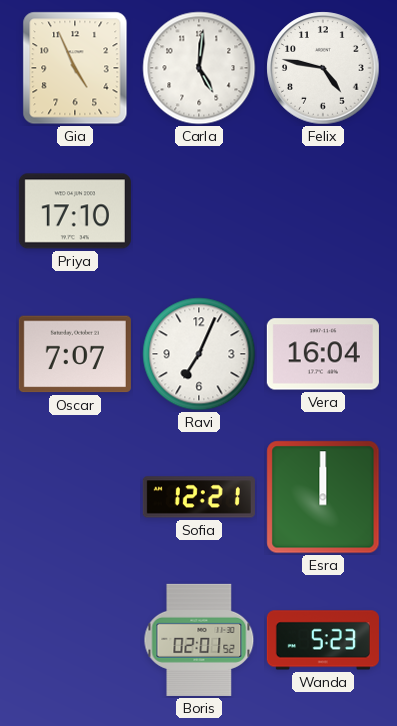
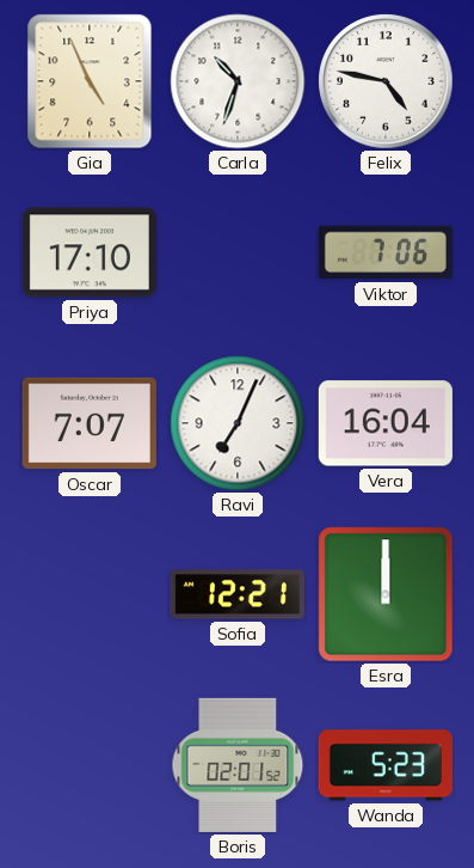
Carla: 5:01 -> 10:33 (238, 81)
Viktor: none -> 7:06 (386, 252)
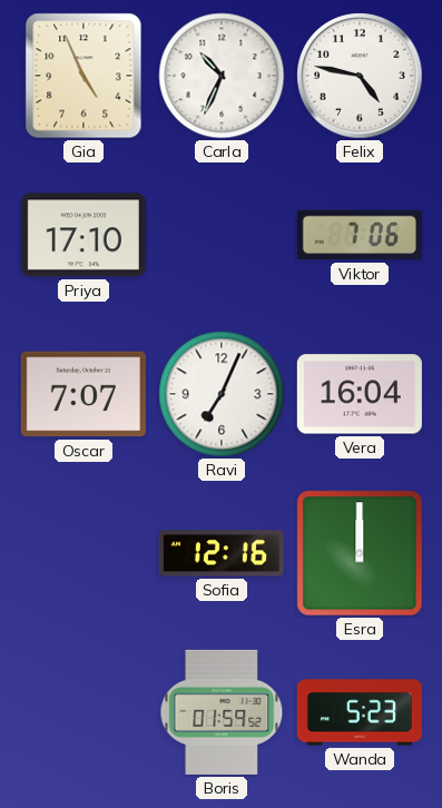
Carla: 10:33 -> 10:34 (222, 76)
Sofia: 12:21 -> 12:16 (222, 553)
Boris: 02:01 -> 01:59 (222, 712)
